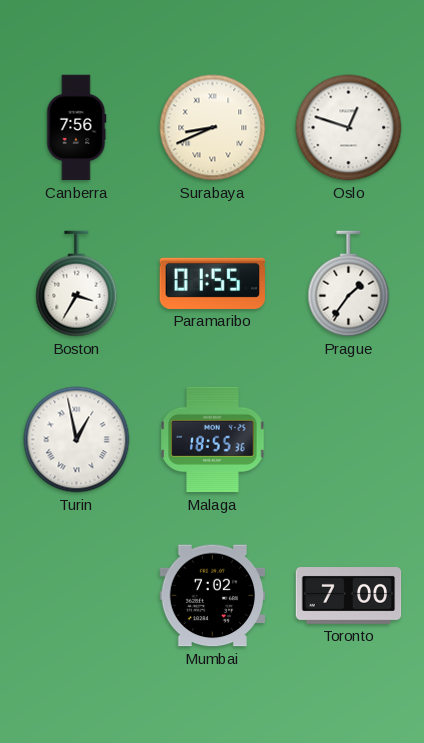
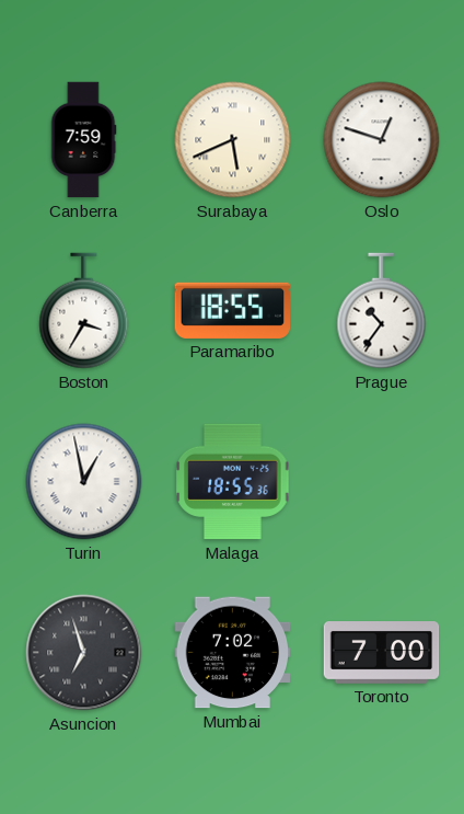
Canberra: 7:56 -> 7:59 (83, 140)
Surabaya: 8:41 -> 5:41 (233, 140)
Paramaribo: 01:55 -> 18:55 (232, 310)
Prague: 1:36 -> 10:36 (382, 311)
Asuncion: none -> 6:57 (84, 653)
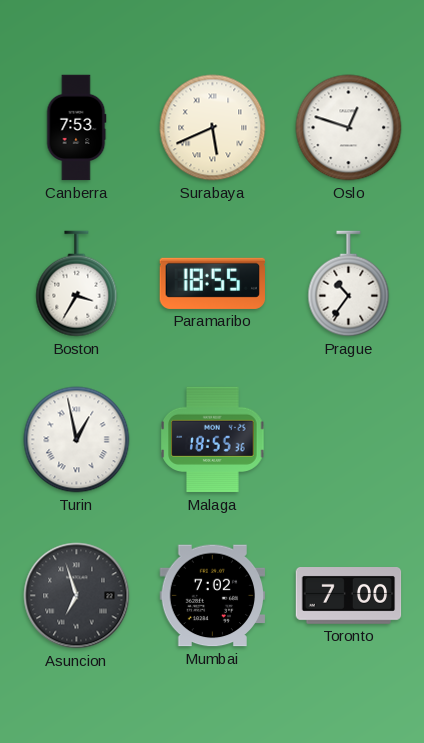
Canberra: 7:59 -> 7:53 (76, 128)
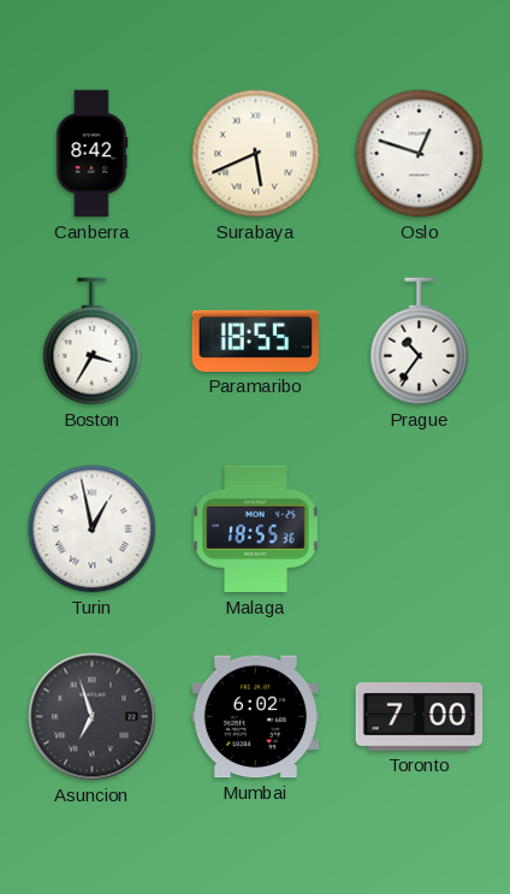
Canberra: 7:53 -> 8:42 (91, 154)
Mumbai: 7:02 -> 6:02 (256, 717)
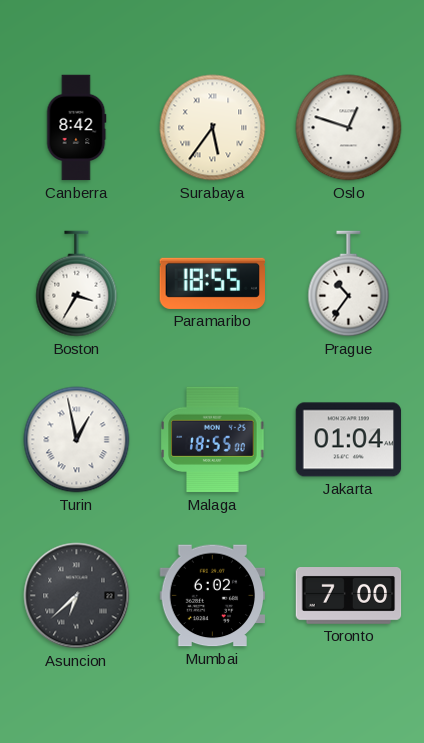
Surabaya: 5:41 -> 5:36 (213, 128)
Malaga: 18:55:36 -> 18:55:00 (213, 440)
Jakarta: none -> 01:04 (349, 440)
Asuncion: 6:57 -> 6:38 (77, 596)
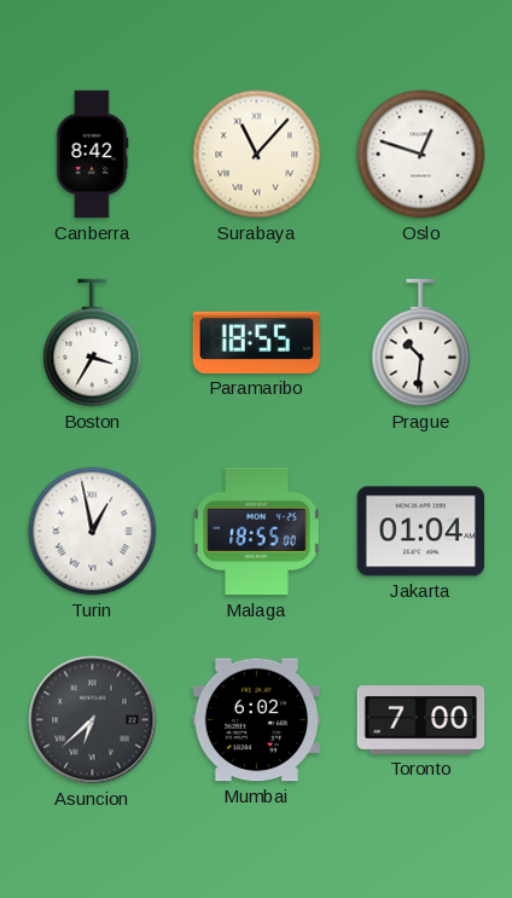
Surabaya: 5:36 -> 11:07 (257, 155)
Prague: 10:36 -> 10:31 (421, 343)
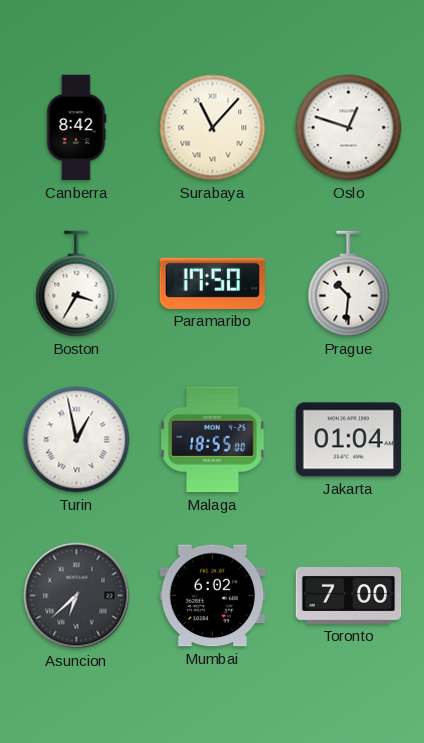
Paramaribo: 18:55 -> 17:50 (212, 283)
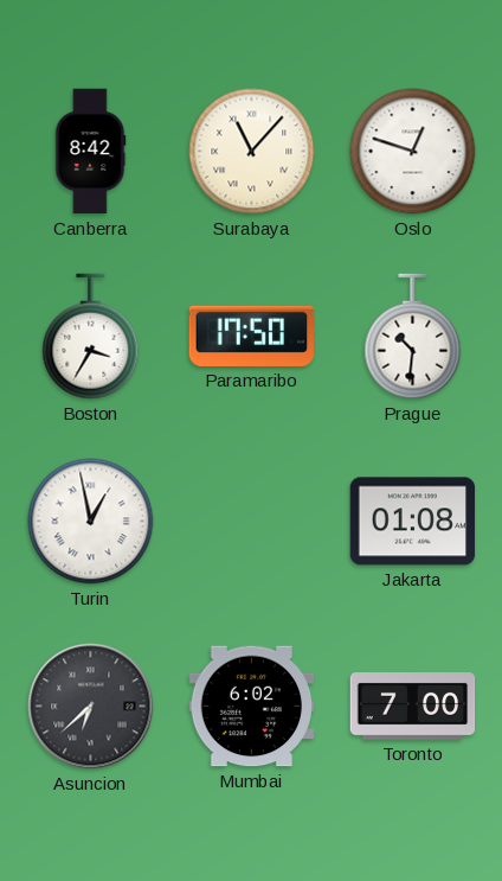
Malaga: 18:55 -> none (213, 440)
Jakarta: 01:04 -> 01:08 (413, 522)
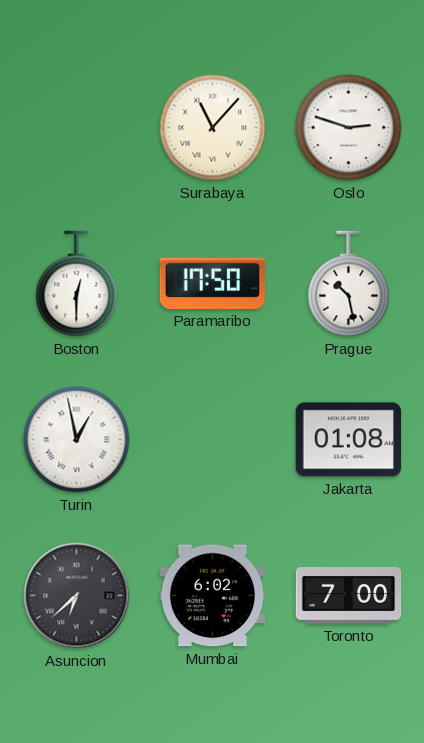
Canberra: 8:42 -> none (90, 152)
Oslo: 12:48 -> 2:48 (349, 128)
Boston: 3:35 -> 12:30 (77, 284)
Prague: 10:31 -> 10:28 (349, 284)
